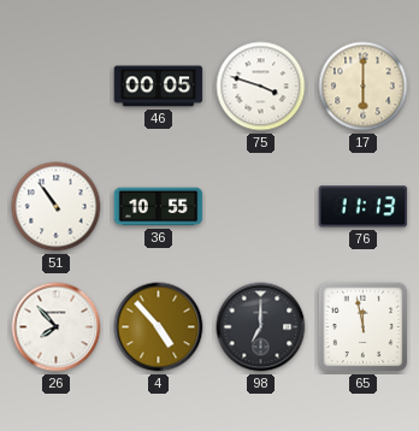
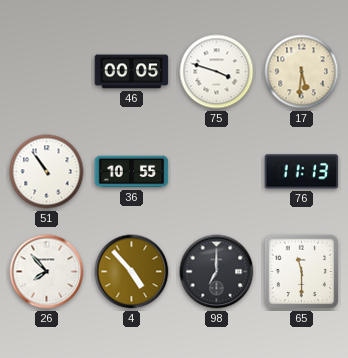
17: 6:00 -> 5:31 (302, 72)
65: 11:58 -> 11:30 (302, 272)
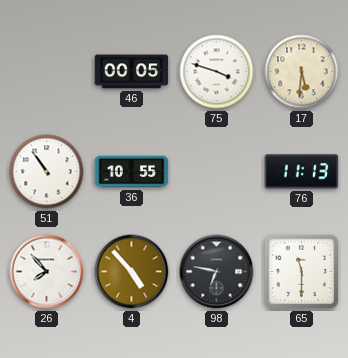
98: 7:00 -> 6:47 (217, 272)
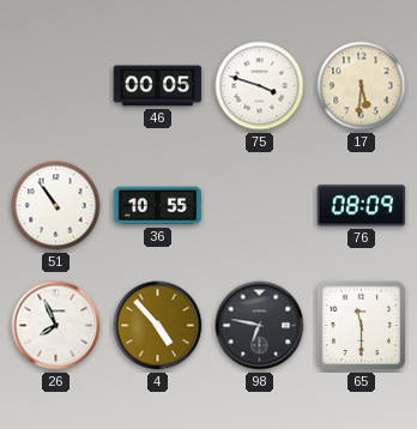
76: 11:13 -> 08:09 (362, 206)
26: 7:53 -> 7:56 (56, 326)
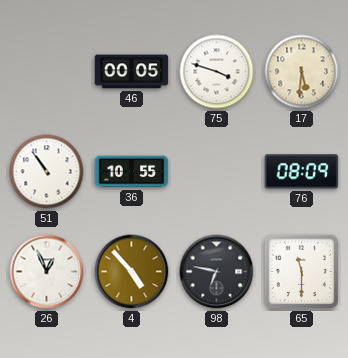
26: 7:56 -> 12:56 (47, 272)
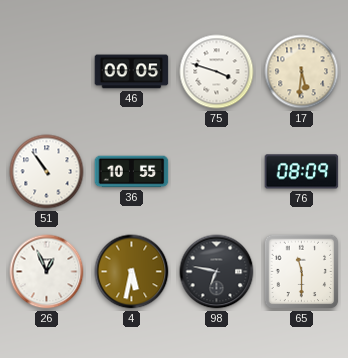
4: 4:53 -> 5:32 (132, 272)
